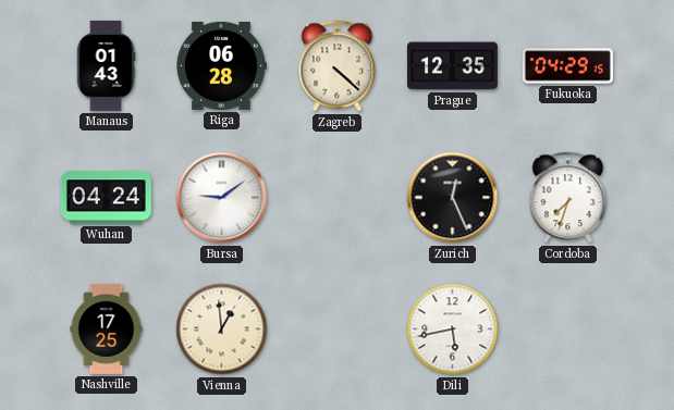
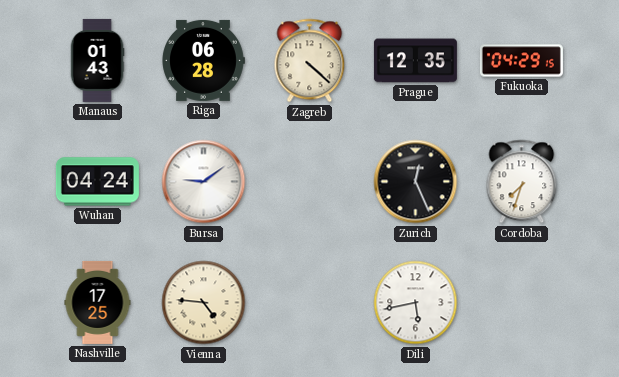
Vienna: 12:59 -> 4:46 (204, 303)
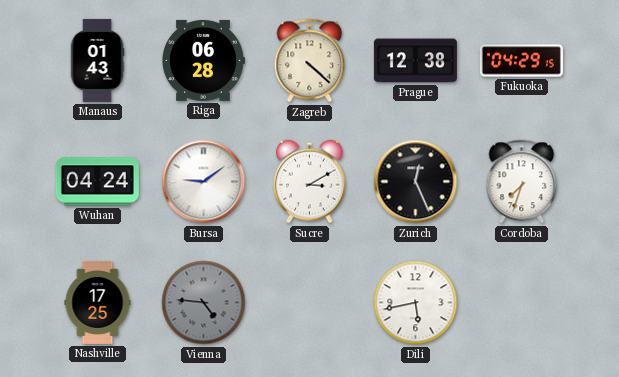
Prague: 12:35 -> 12:38 (415, 61)
Sucre: none -> 3:10 (310, 182)
Vienna dial: cream -> grey (204, 303)
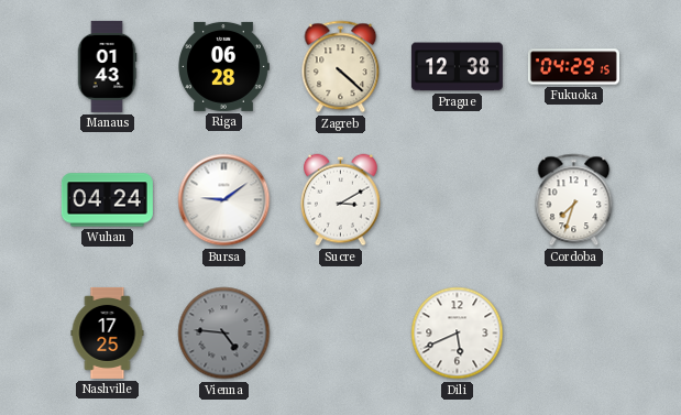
Zurich: 12:26 -> none (416, 182)
Dili: 5:43 -> 5:41 (458, 334)
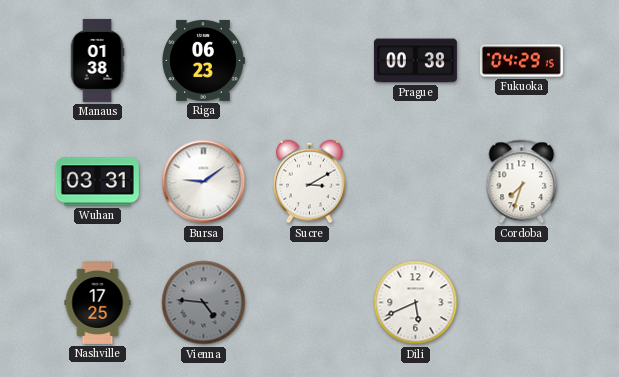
Manaus: 01:43 -> 01:38 (97, 60)
Riga: 06:28 -> 06:23 (203, 60)
Zagreb: 4:22 -> none (341, 67)
Prague: 12:38 -> 00:38 (415, 61)
Wuhan: 04:24 -> 03:31 (97, 182)
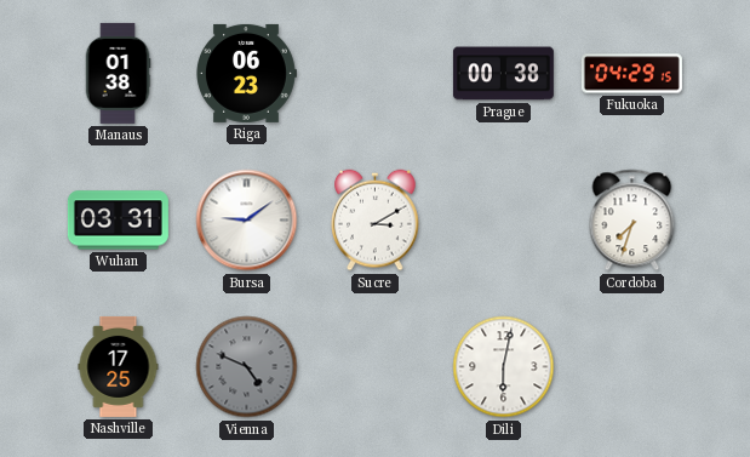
Vienna: 4:46 -> 4:49 (247, 367)
Dili: 5:41 -> 6:02 (504, 367)
